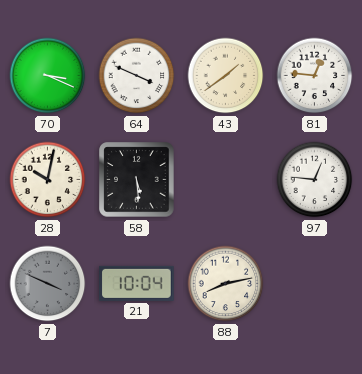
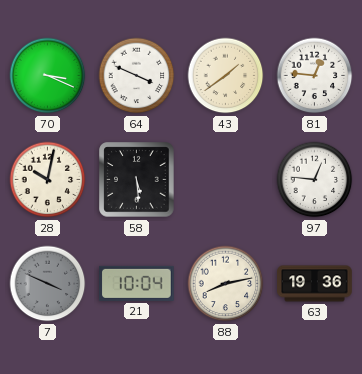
63: none -> 19:36 (315, 284)
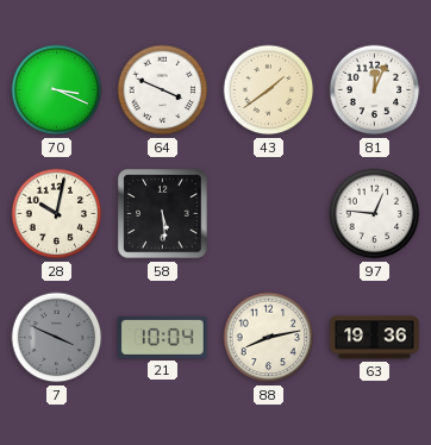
81: 12:46 -> 12:04 (375, 90)
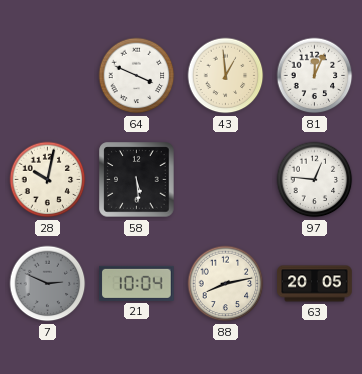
70: 3:19 -> none (57, 90)
43: 1:39 -> 12:59 (226, 76)
7: 3:49 -> 2:49 (48, 284)
63: 19:36 -> 20:05 (315, 284)
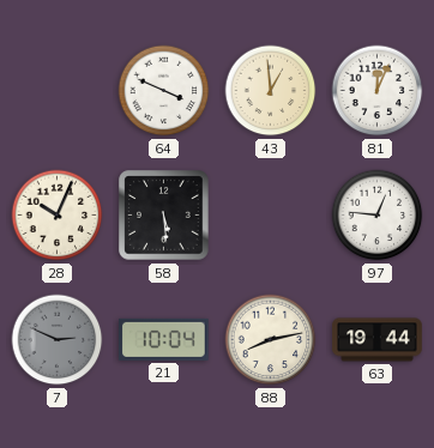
28: 10:02 -> 10:04 (58, 216)
63: 20:05 -> 19:44 (378, 340)
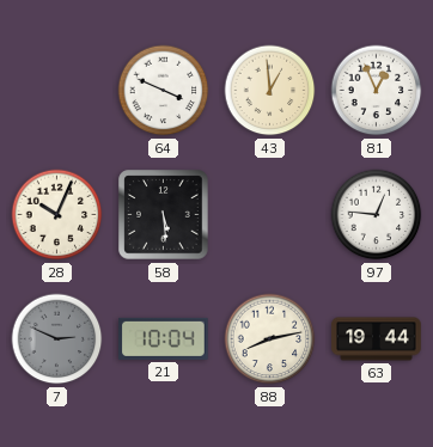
81: 12:04 -> 12:56 (377, 91)
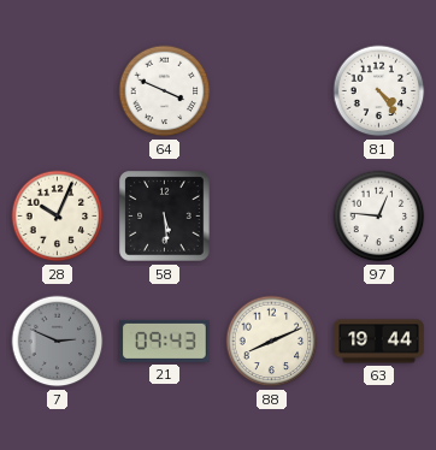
43: 12:59 -> none (270, 91)
81: 12:56 -> 4:24 (379, 91)
21: 10:04 -> 09:43 (165, 341)
88: 8:13 -> 8:11 (272, 342)
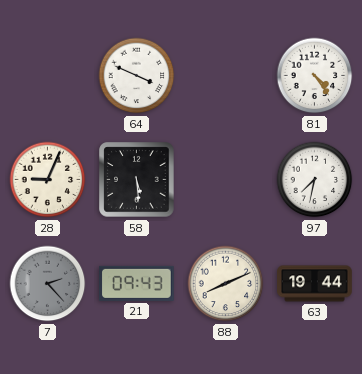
28: 10:04 -> 9:04 (48, 180)
97: 12:46 -> 7:32 (315, 180)
7: 2:49 -> 2:23 (48, 284)
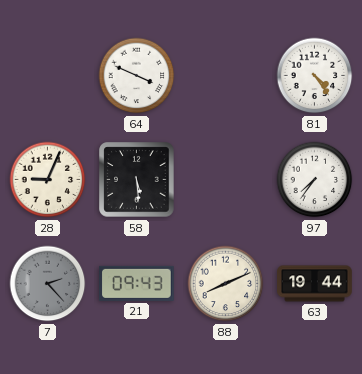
97: 7:32 -> 7:36 (315, 180)
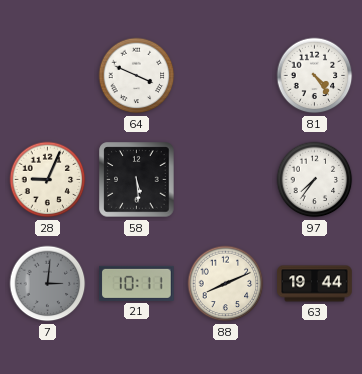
7: 2:23 -> 3:01 (48, 284)
21: 09:43 -> 10:11 (137, 283)
